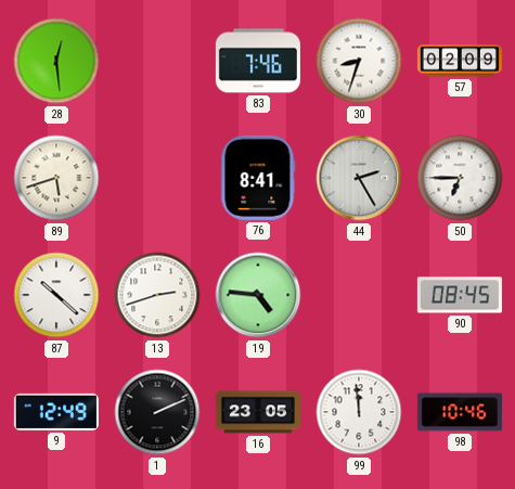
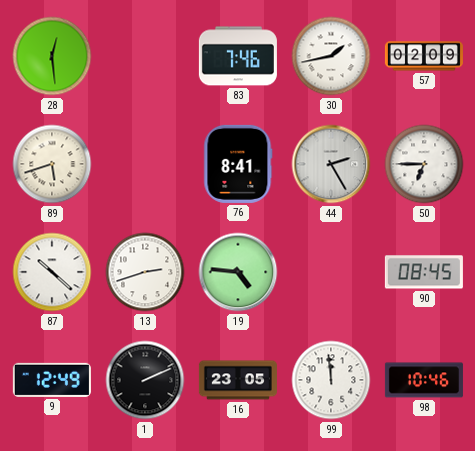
30: 8:33 -> 1:43 (331, 56)
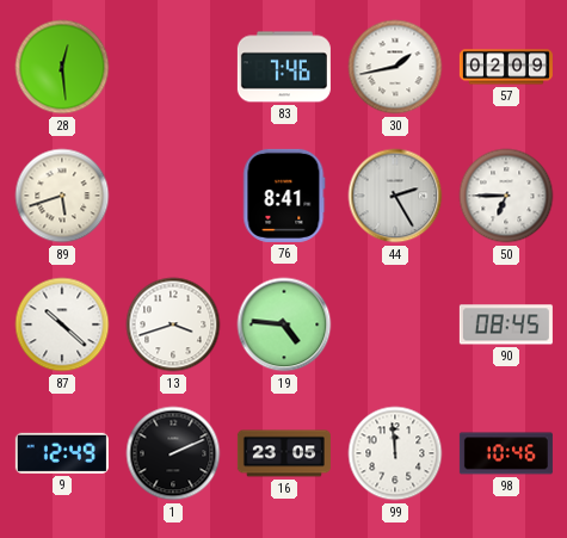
13: 2:42 -> 3:42 (173, 324)
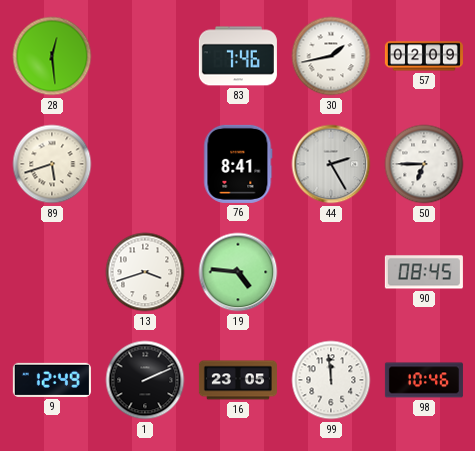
87: 10:22 -> none (62, 324)
